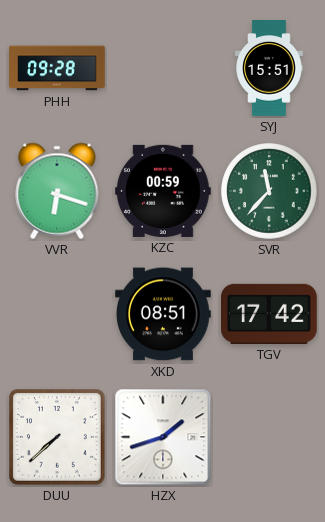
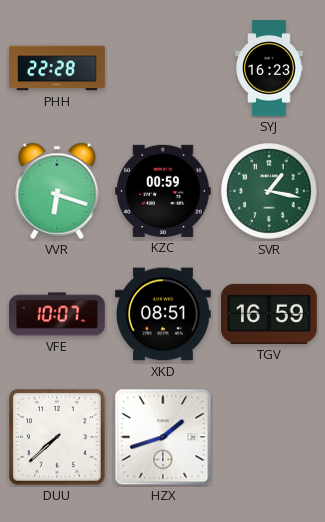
PHH: 09:28 -> 22:28 (57, 68)
SYJ: 15:51 -> 16:23 (269, 68)
SVR: 11:37 -> 1:17 (269, 191)
VFE: none -> 10:07 (57, 314)
TGV: 17:42 -> 16:59 (270, 314)
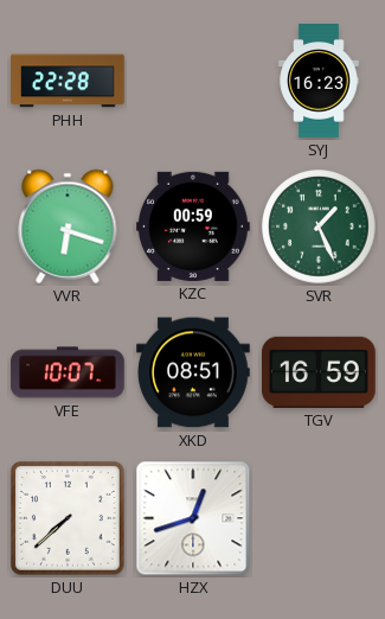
SVR: 1:17 -> 1:26 (319, 226)
HZX: 1:42 -> 12:42 (193, 518)
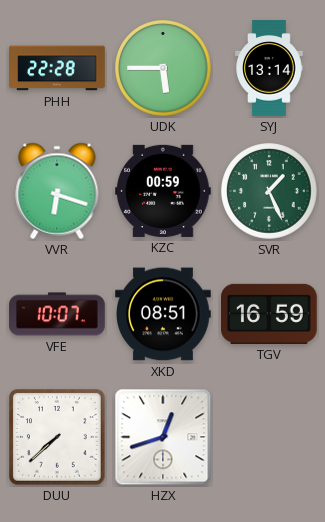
UDK: none -> 5:45 (163, 68)
SYJ: 16:23 -> 13:14 (269, 68)
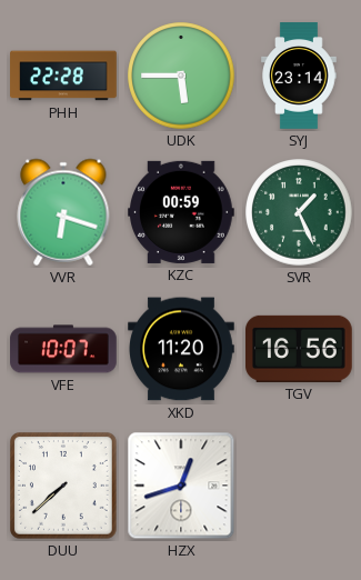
SYJ: 13:14 -> 23:14 (299, 76)
XKD: 08:51 -> 11:20 (181, 349)
TGV: 16:59 -> 16:56 (300, 349)
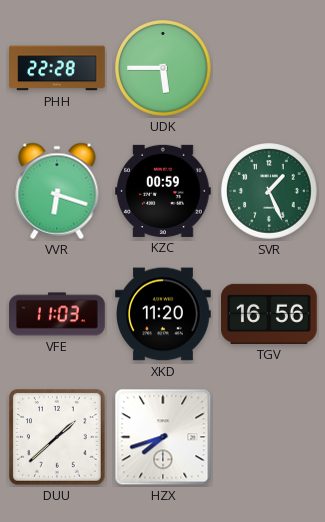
SYJ: 23:14 -> none (299, 76)
VFE: 10:07 -> 11:03 (57, 314)
DUU: 7:38 -> 1:38 (58, 438)
HZX: 12:42 -> 7:42 (163, 437)
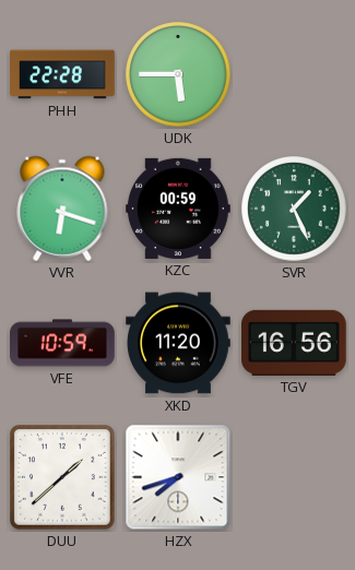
VFE: 11:03 -> 10:59 (62, 343)
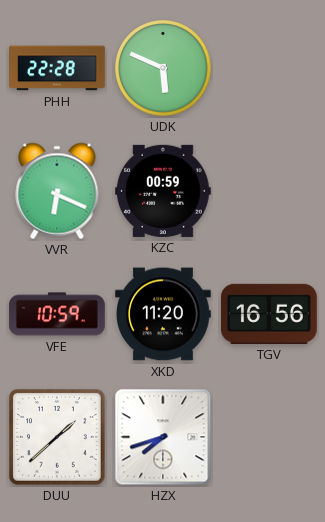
UDK: 5:45 -> 5:49 (163, 68)
VVR: 6:18 -> 6:19 (57, 191)
SVR: 1:26 -> none (294, 209)
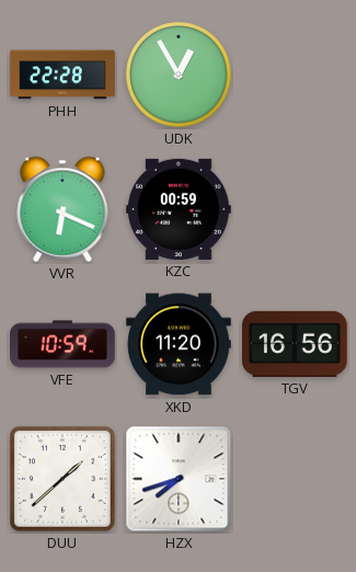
UDK: 5:49 -> 12:55 (179, 75)
